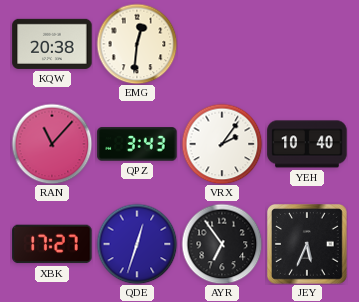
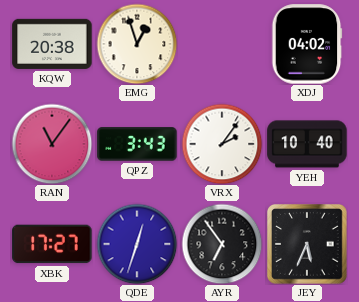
EMG: 12:31 -> 12:57 (137, 44)
XDJ: none -> 04:02 (307, 44)
RAN: 11:07 -> 11:06 (52, 144)
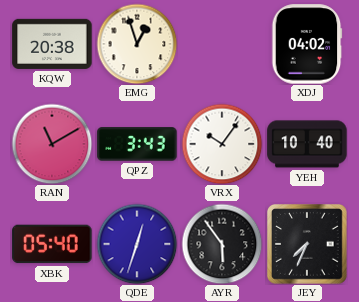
RAN: 11:06 -> 11:10 (52, 144)
VRX: 2:06 -> 10:06 (222, 144)
XBK: 17:27 -> 05:40 (52, 244)
AYR: 6:54 -> 5:54 (222, 244)
JEY: 5:34 -> 7:34 (308, 245)
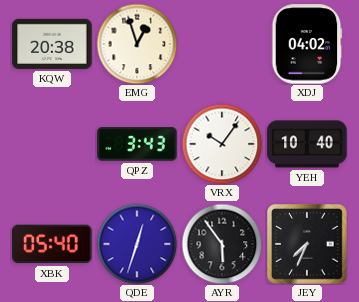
RAN: 11:10 -> none (52, 144)
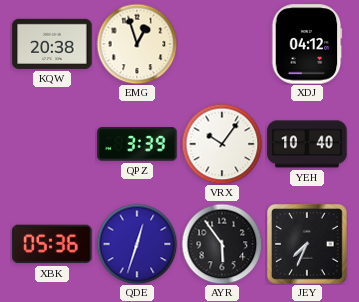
XDJ: 04:02 -> 04:12 (307, 44)
QPZ: 3:43 -> 3:39 (137, 144)
XBK: 05:40 -> 05:36 (52, 244)
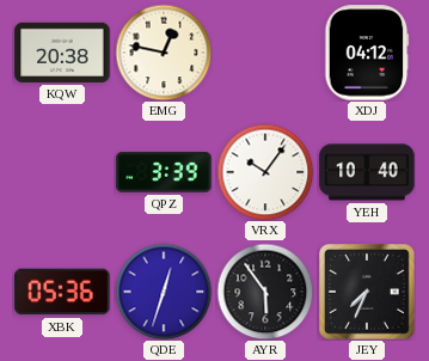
EMG: 12:57 -> 12:47 (164, 53)
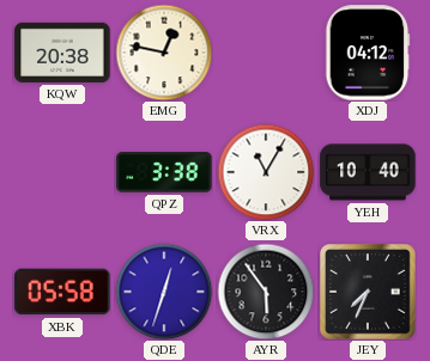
QPZ: 3:39 -> 3:38 (164, 172)
VRX: 10:06 -> 11:05 (266, 172)
XBK: 05:36 -> 05:58 (62, 292)
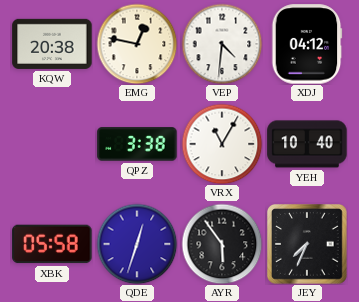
VEP: none -> 4:31 (222, 44)
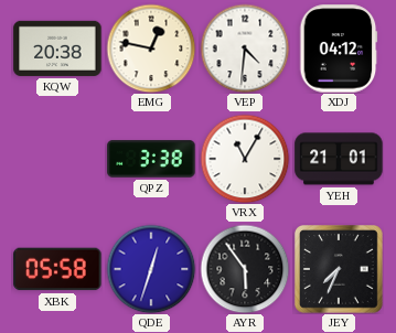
YEH: 10:40 -> 21:01 (339, 159)
